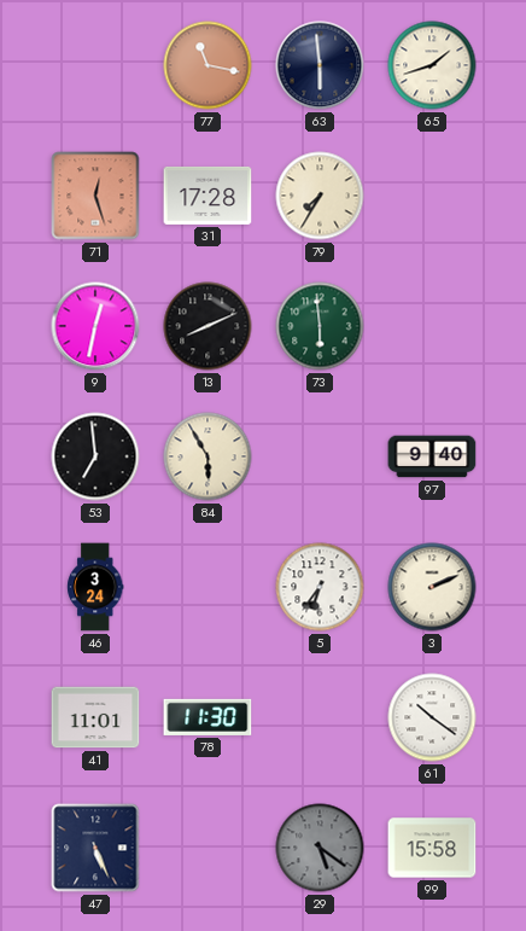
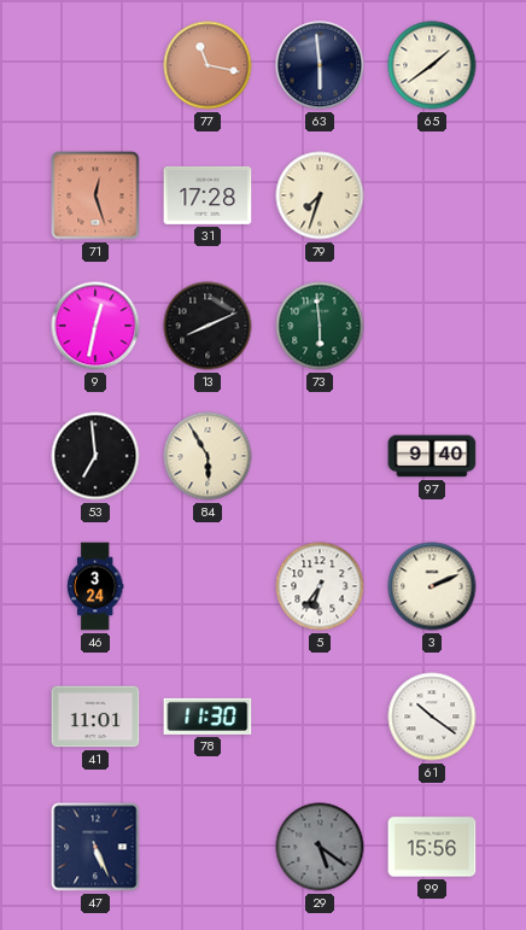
65: 1:42 -> 1:39 (432, 65)
79: 7:35 -> 7:33 (320, 195)
99: 15:58 -> 15:56 (432, 847)
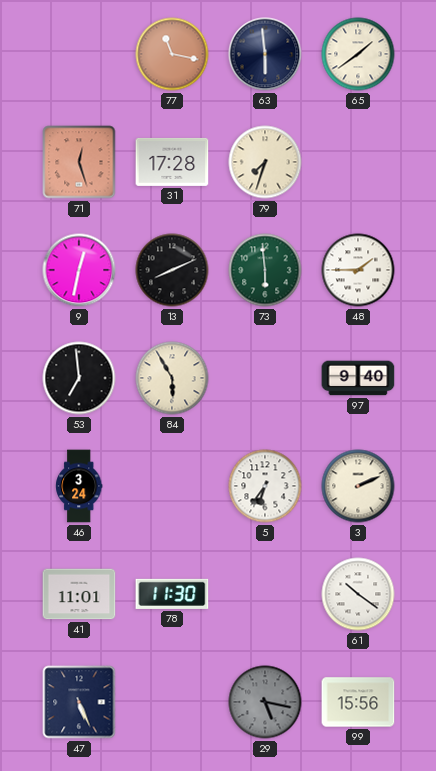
48: none -> 1:45 (358, 270)
29: 5:21 -> 5:17 (265, 702)
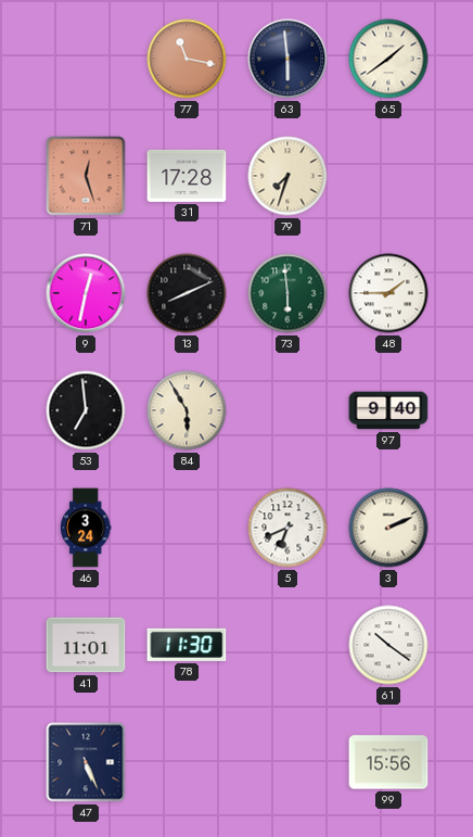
5: 6:36 -> 6:41 (287, 528)
29: 5:17 -> none (265, 702)
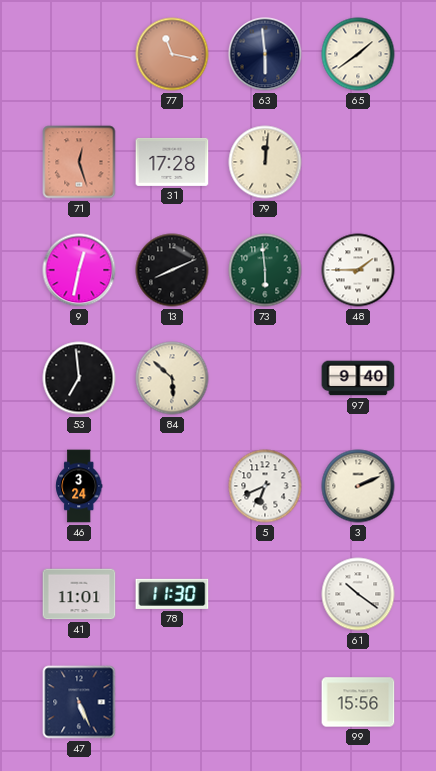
79: 7:33 -> 12:01 (265, 162)
84: 5:55 -> 5:52 (172, 378)
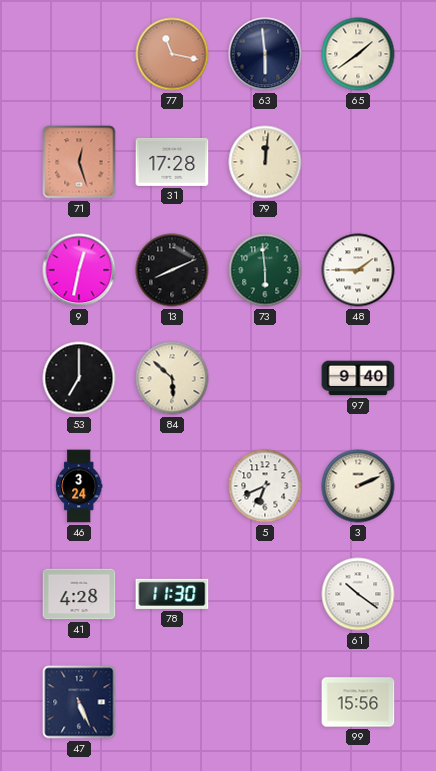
53: 6:59 -> 7:00 (79, 378)
41: 11:01 -> 4:28 (79, 594)
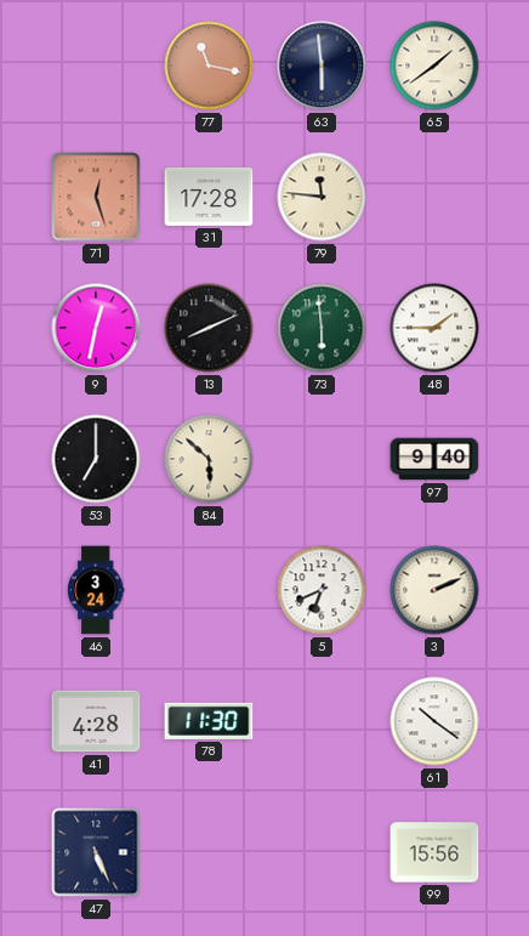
79: 12:01 -> 11:46 (322, 197)
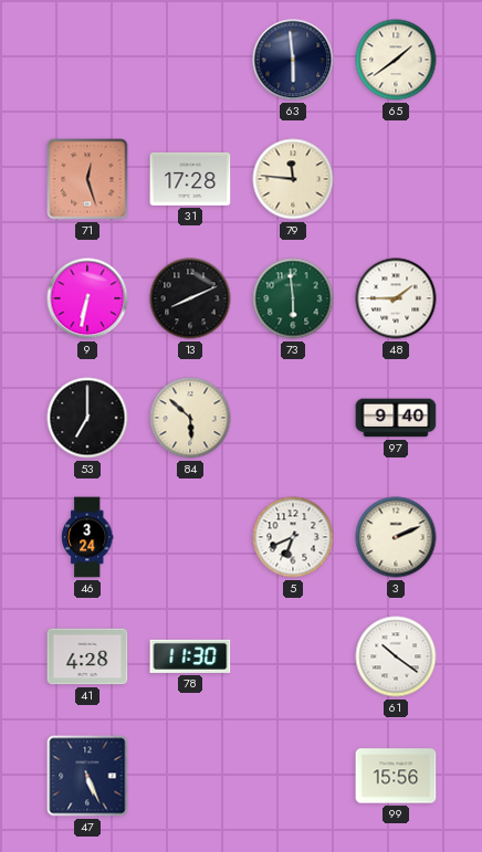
77: 11:17 -> none (209, 66)
9: 12:32 -> 6:32 (87, 298)
